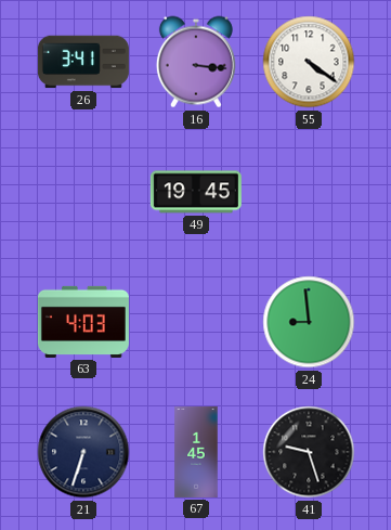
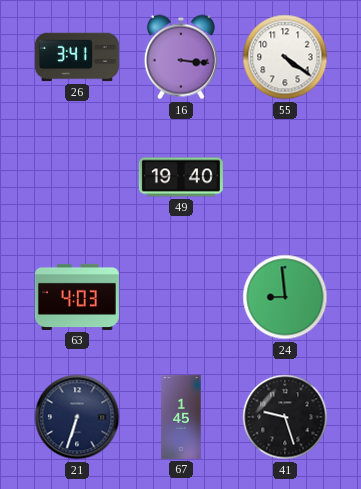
49: 19:45 -> 19:40 (181, 177)
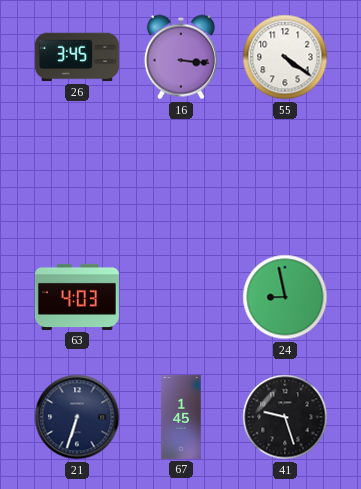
26: 3:41 -> 3:45 (77, 57)
49: 19:40 -> none (181, 177)
24: 8:59 -> 8:58 (285, 297)
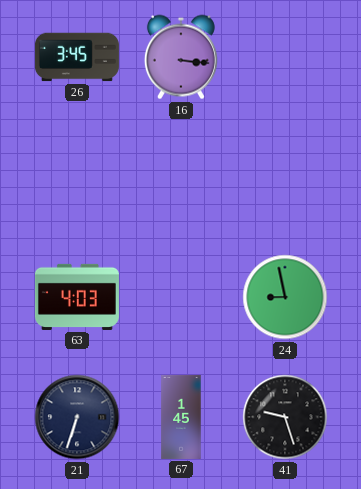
55: 4:21 -> none (285, 57)
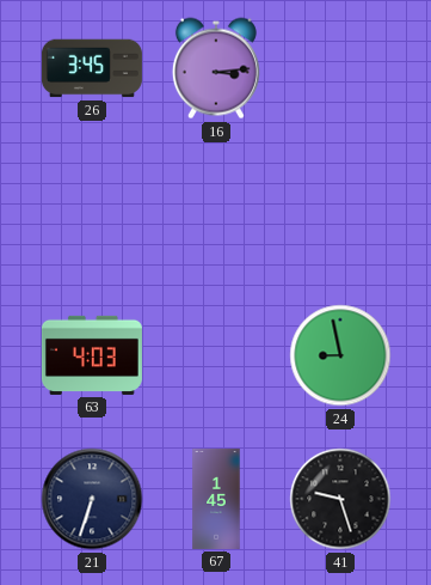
16: 3:16 -> 3:14 (216, 68)
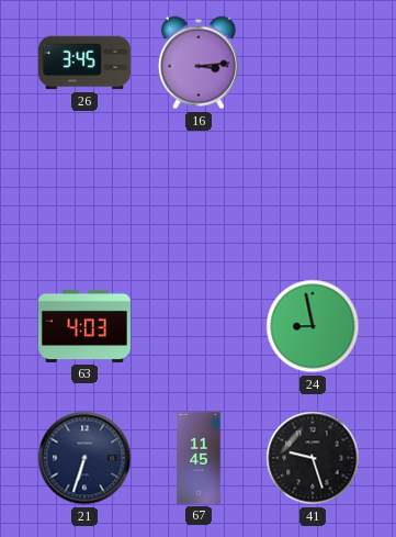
67: 1:45 -> 11:45 (199, 458)
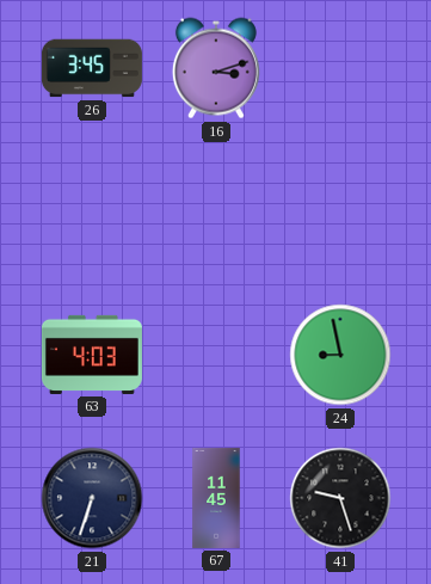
16: 3:14 -> 3:12 (216, 68)
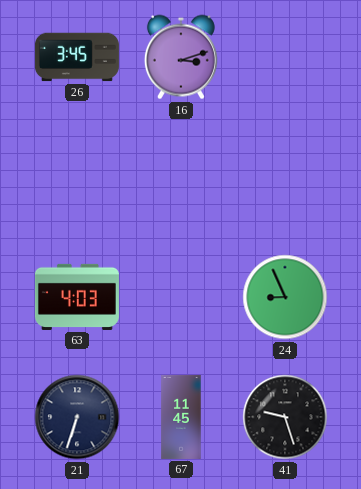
24: 8:58 -> 8:56 (285, 297)
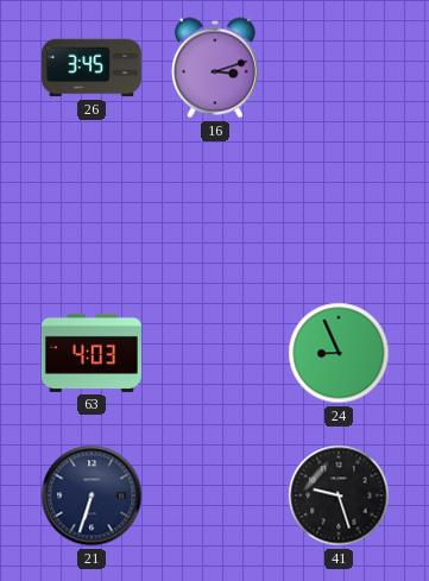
67: 11:45 -> none (181, 417)
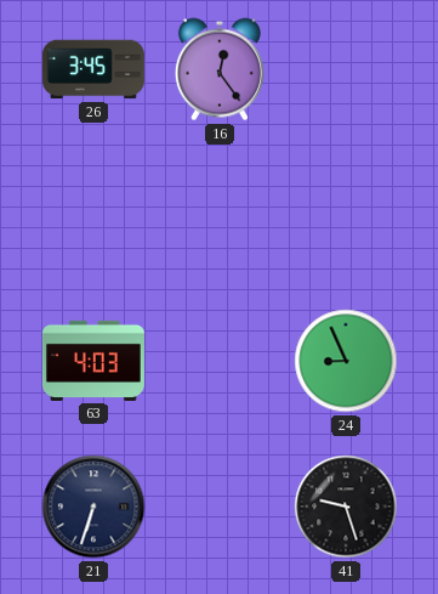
16: 3:12 -> 12:24 (220, 69)
